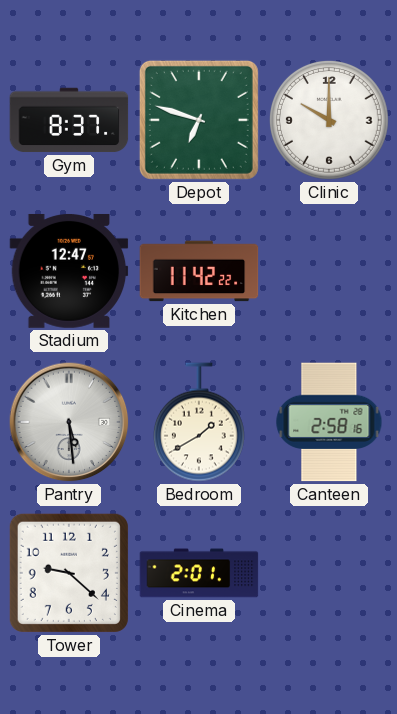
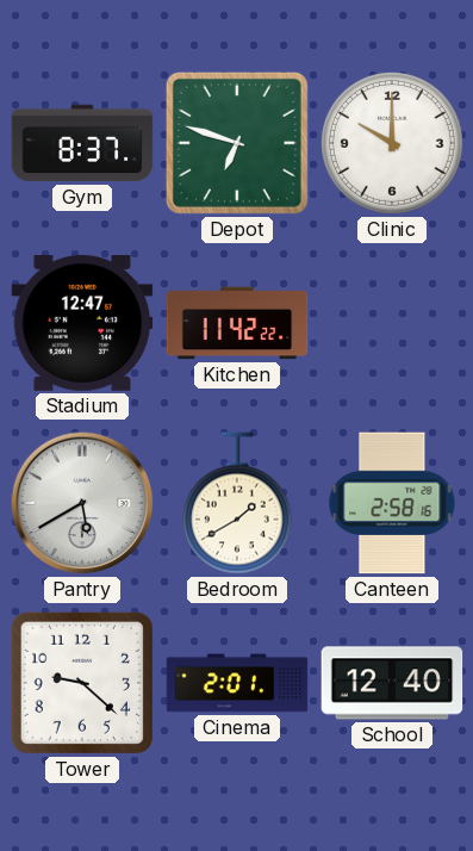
Pantry: 5:29 -> 5:40 (82, 503)
School: none -> 12:40 (392, 683)
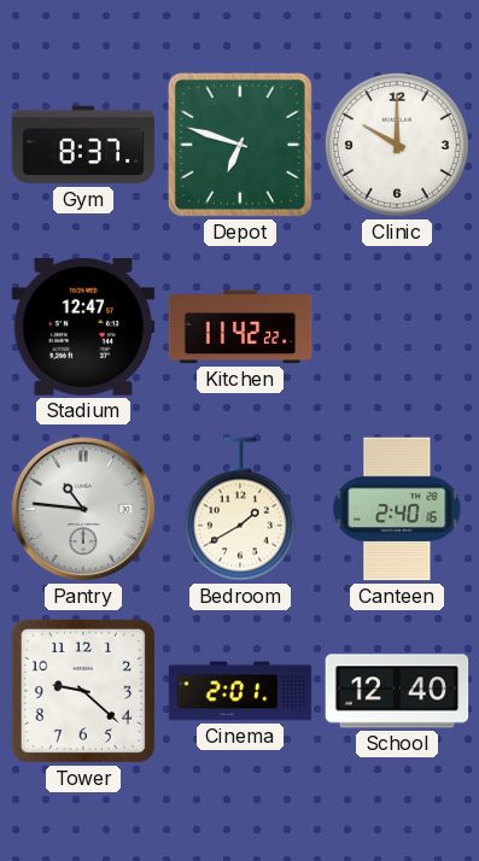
Pantry: 5:40 -> 10:46 (83, 509)
Canteen: 2:58 -> 2:40 (397, 509)
